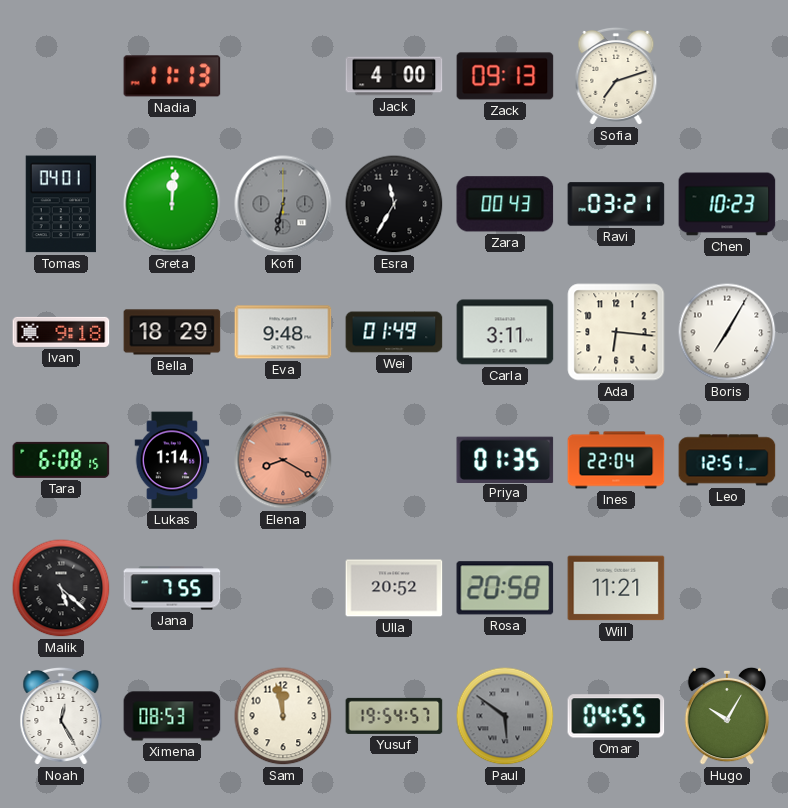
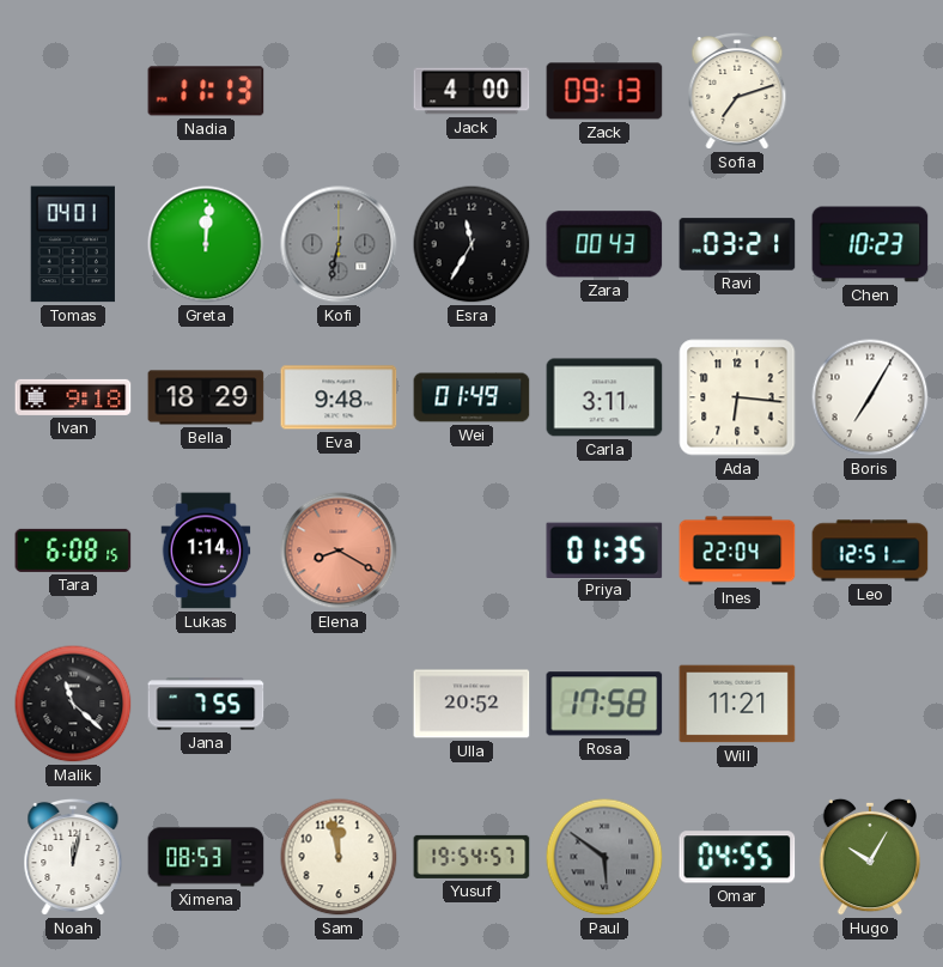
Malik: 5:22 -> 11:22 (73, 704)
Rosa: 20:58 -> 17:58 (604, 704)
Noah: 12:25 -> 12:02 (73, 857)
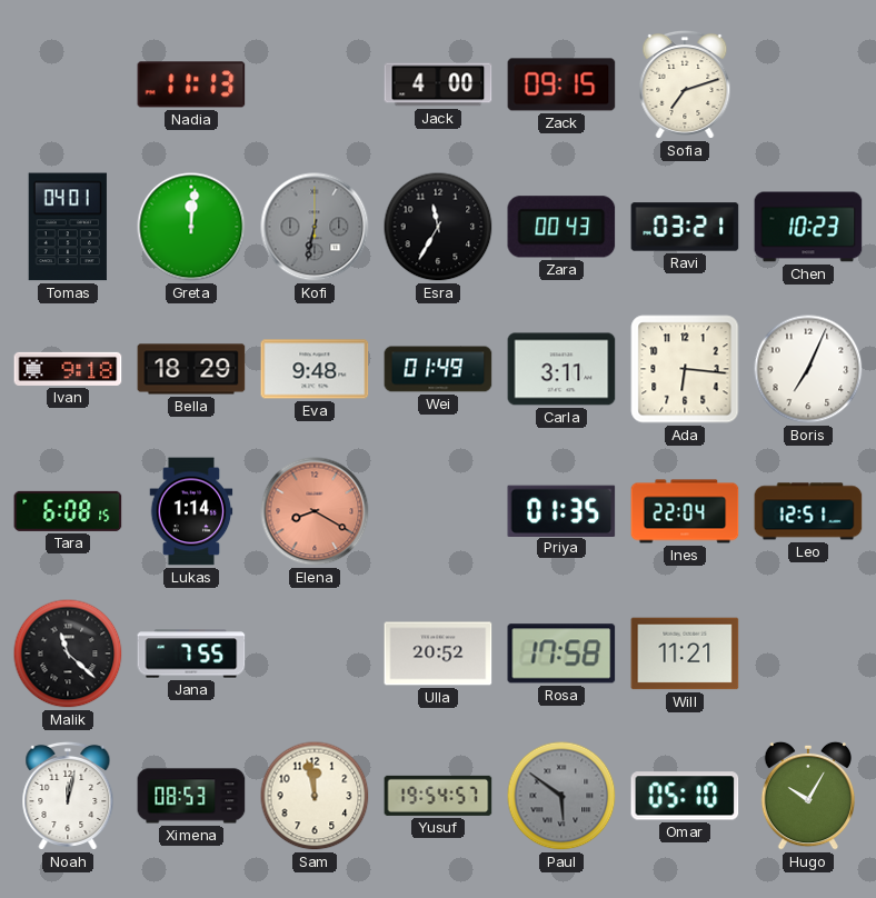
Zack: 09:13 -> 09:15 (561, 84)
Boris: 7:05 -> 7:04 (808, 369)
Omar: 04:55 -> 05:10 (685, 796)
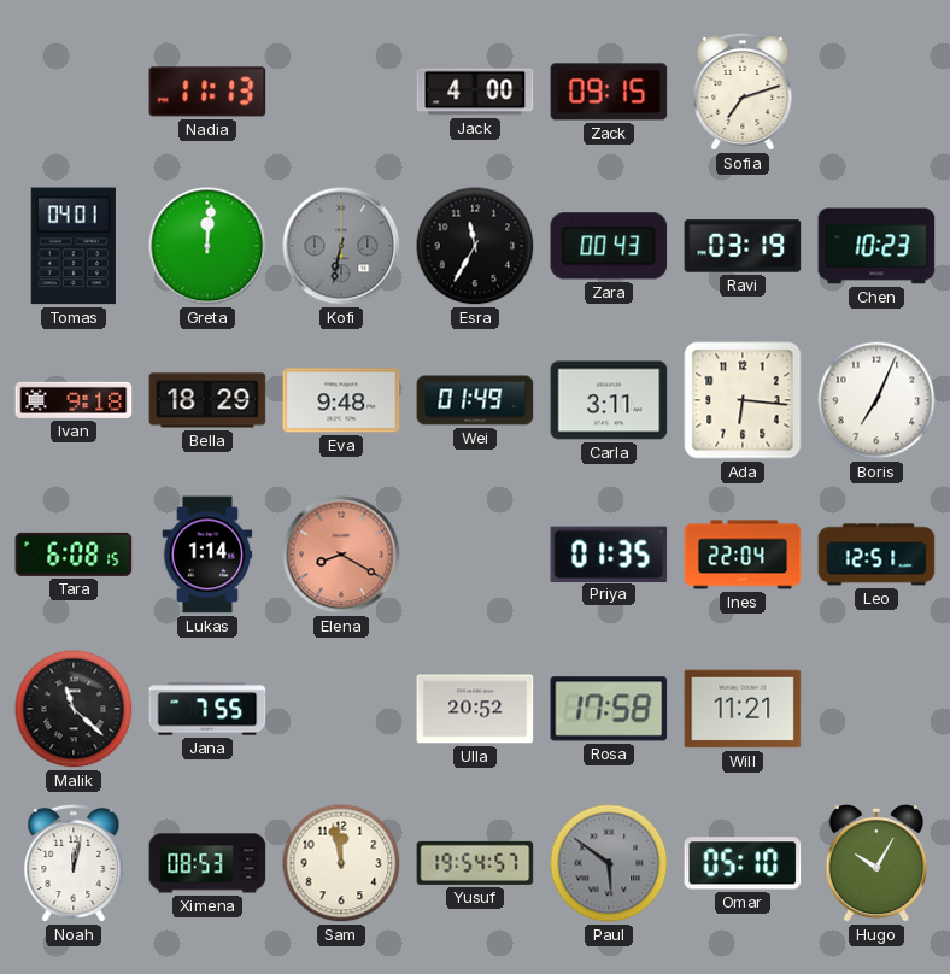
Ravi: 03:21 -> 03:19 (743, 246)
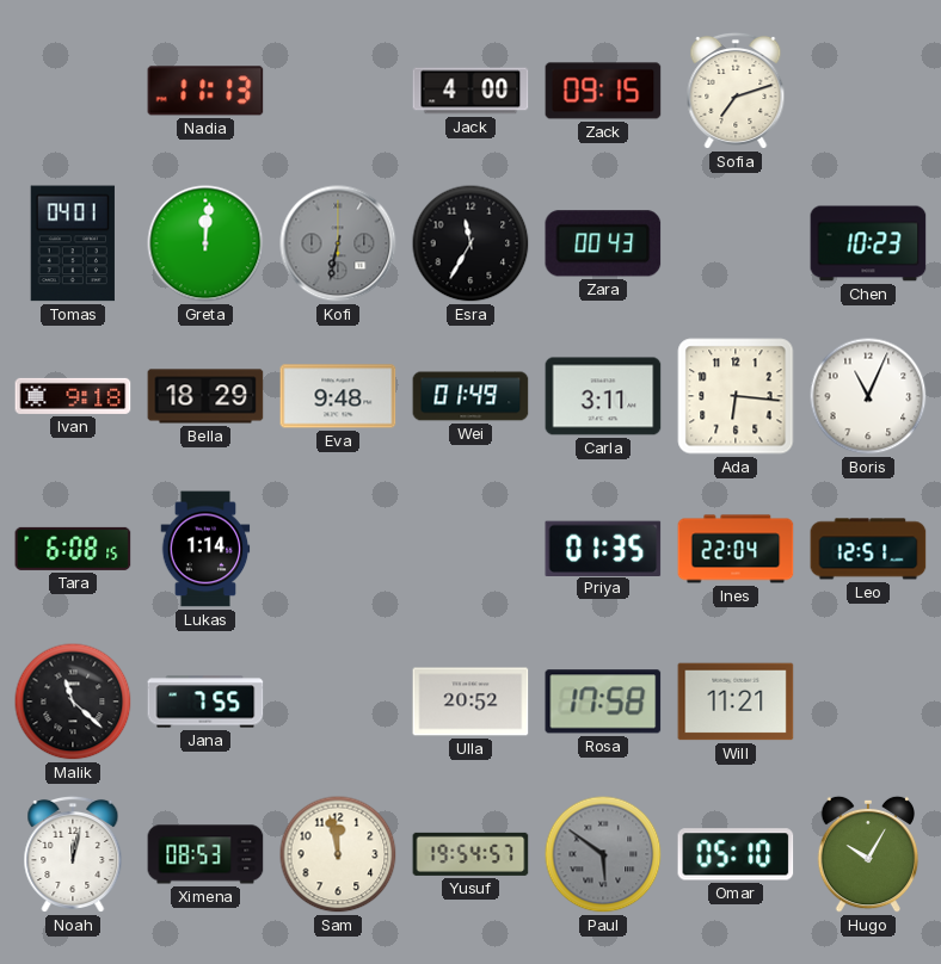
Ravi: 03:19 -> none (743, 246)
Boris: 7:04 -> 11:04 (868, 396)
Elena: 8:20 -> none (341, 555)
